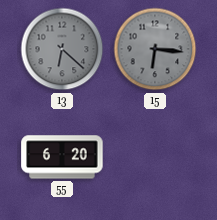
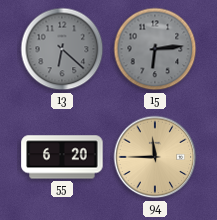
15: 6:16 -> 6:14 (155, 49)
94: none -> 11:45 (155, 157)
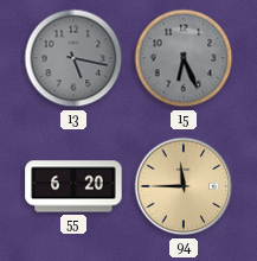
13: 6:22 -> 5:17 (73, 58)
15: 6:14 -> 6:26 (184, 58)
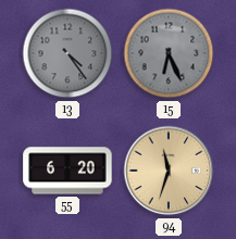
13: 5:17 -> 4:24 (67, 53)
94: 11:45 -> 11:33 (169, 171)
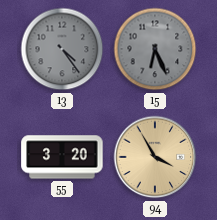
55: 6:20 -> 3:20 (62, 157)
94: 11:33 -> 3:55 (155, 157)
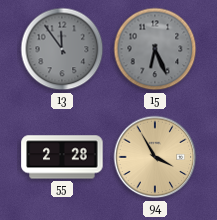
13: 4:24 -> 11:54 (62, 49)
55: 3:20 -> 2:28 (62, 157)
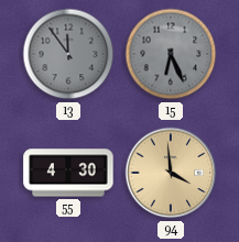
55: 2:28 -> 4:30 (68, 173)
94: 3:55 -> 3:59 (171, 173)
